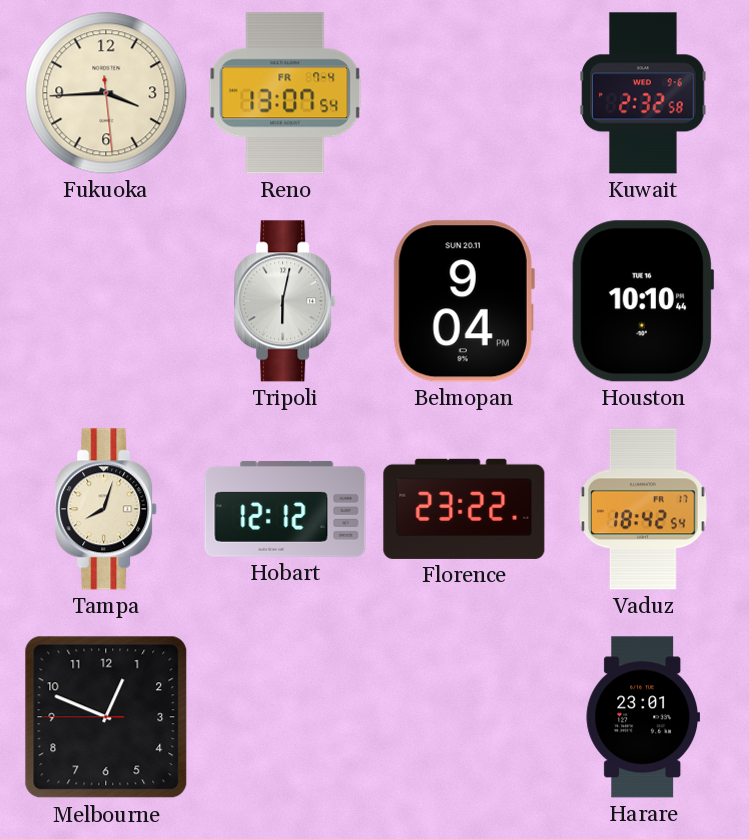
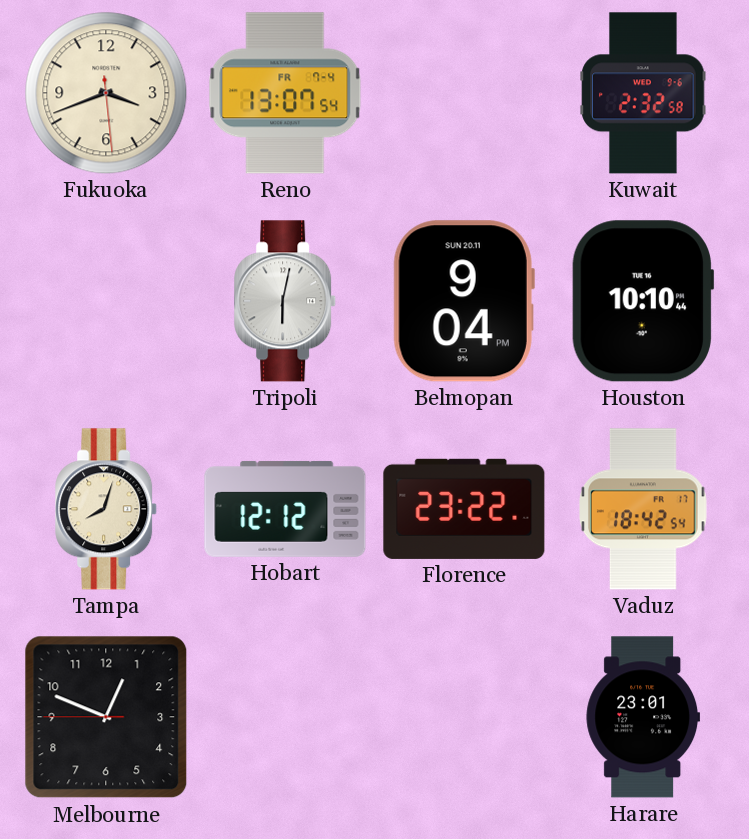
Fukuoka: 3:44 -> 3:41 (106, 93)
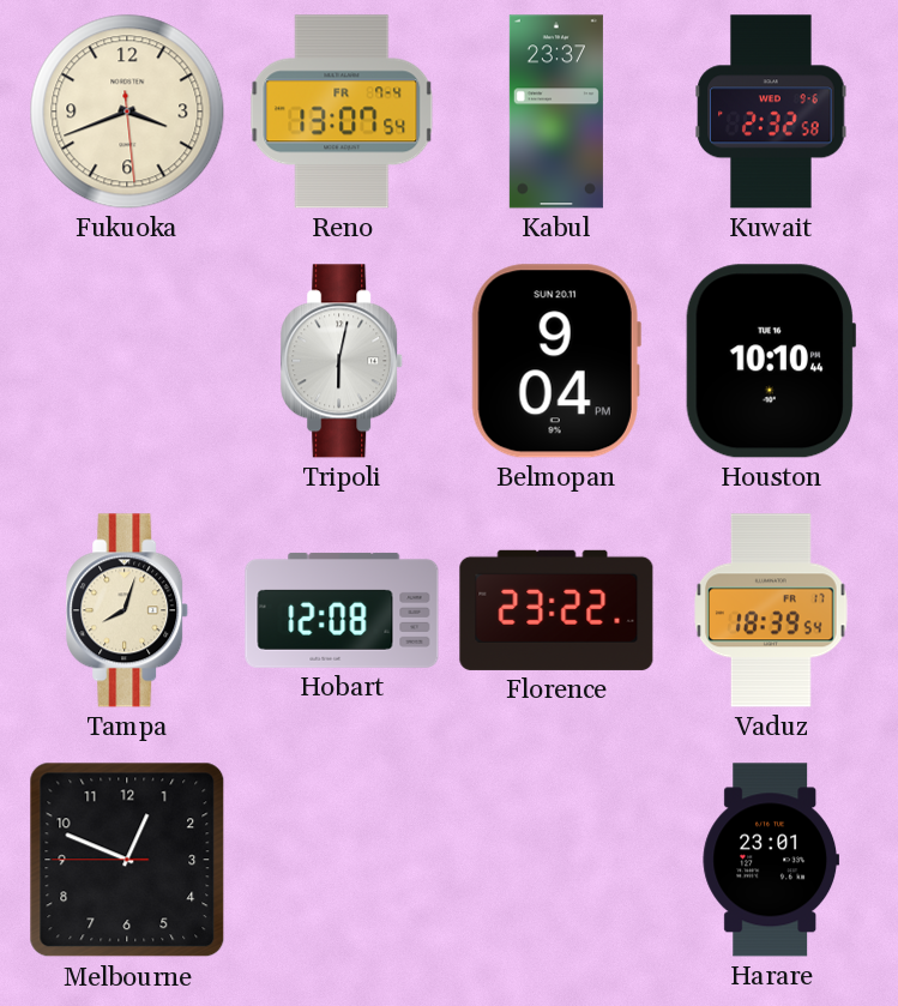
Kabul: none -> 23:37 (556, 112)
Hobart: 12:12 -> 12:08 (342, 610)
Vaduz: 18:42 -> 18:39 (772, 610)
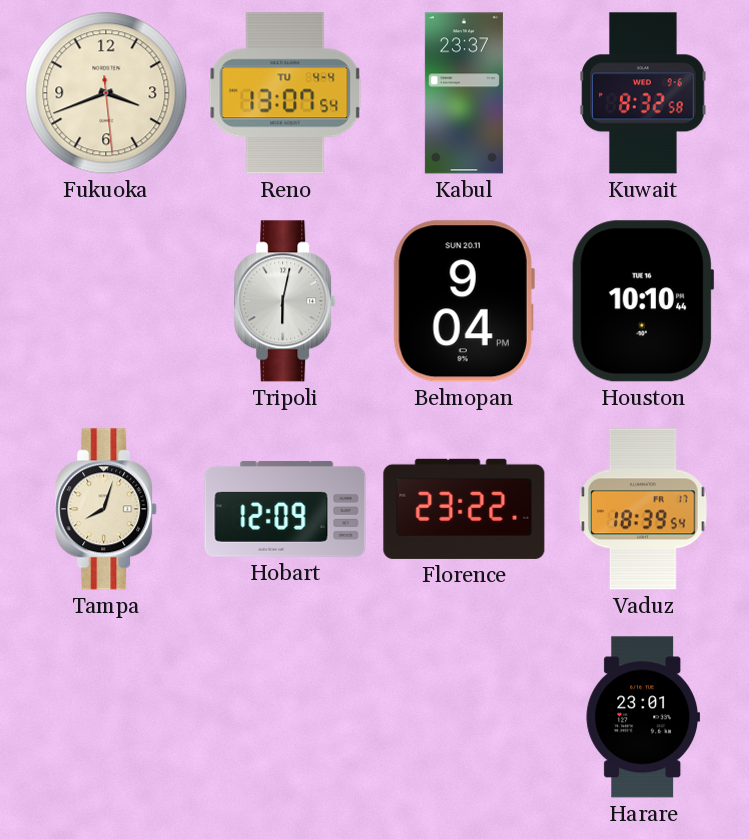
Reno date: FR 7-4 -> TU 4-4 (285, 93)
Kuwait: 2:32 -> 8:32 (643, 93)
Hobart: 12:08 -> 12:09 (285, 509)
Melbourne: 12:48 -> none (127, 860)
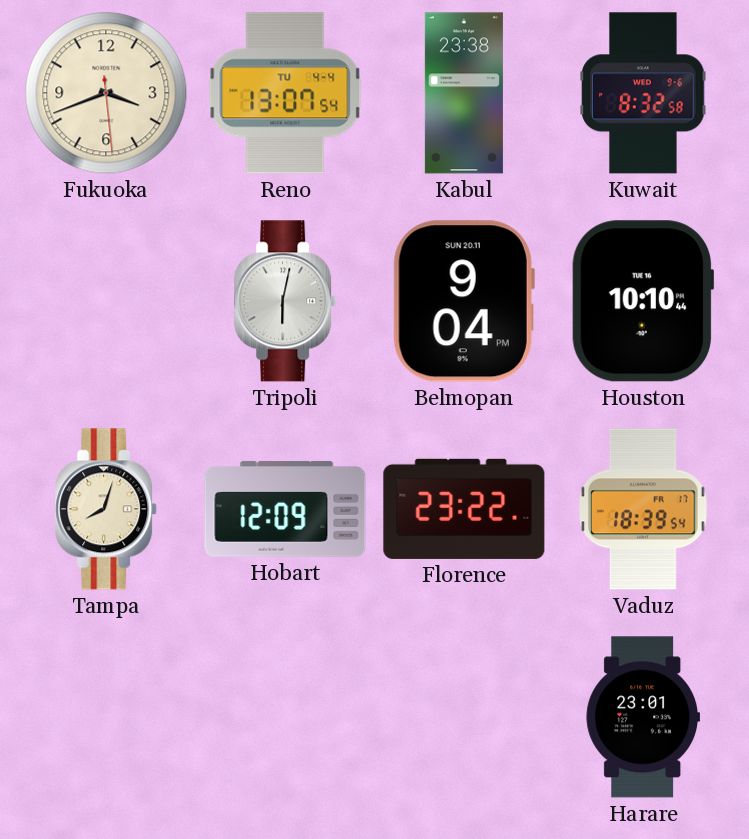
Kabul: 23:37 -> 23:38 (464, 93)
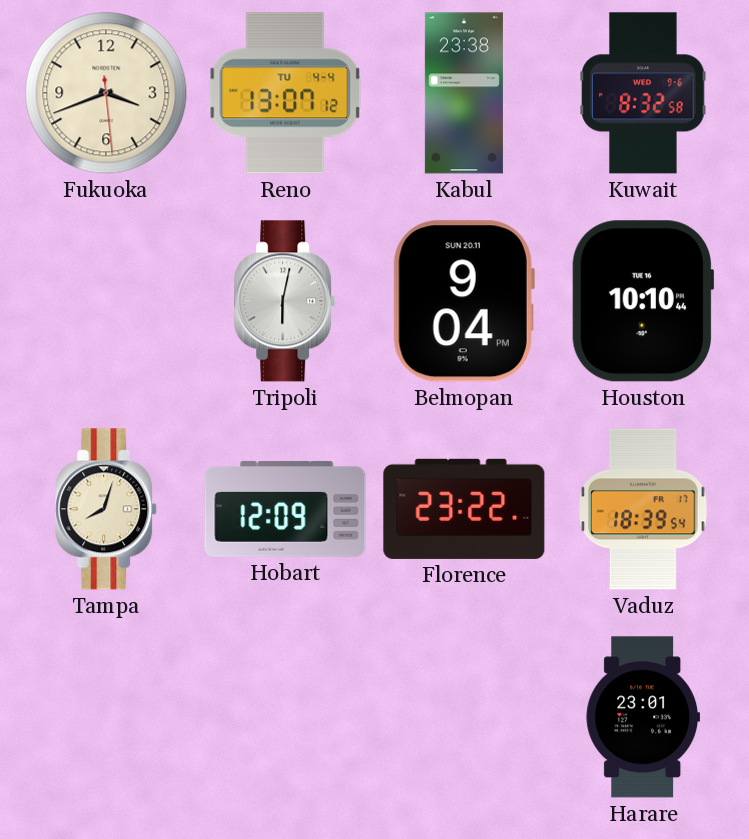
Reno: 13:07:54 -> 13:07:12 (285, 93)
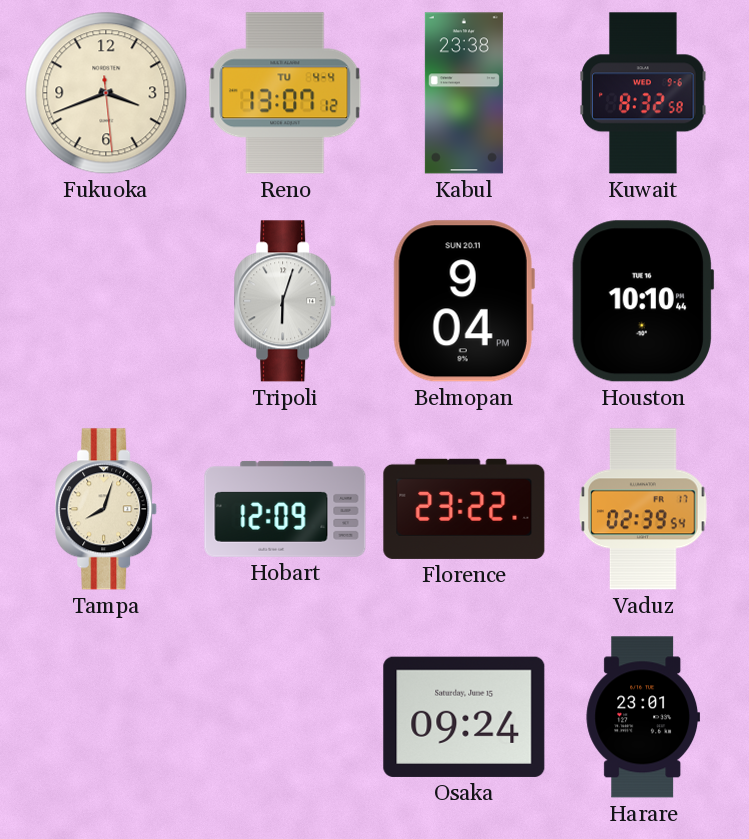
Tripoli: 6:02 -> 6:03 (286, 301)
Vaduz: 18:39 -> 02:39 (644, 509)
Osaka: none -> 09:24 (464, 717)
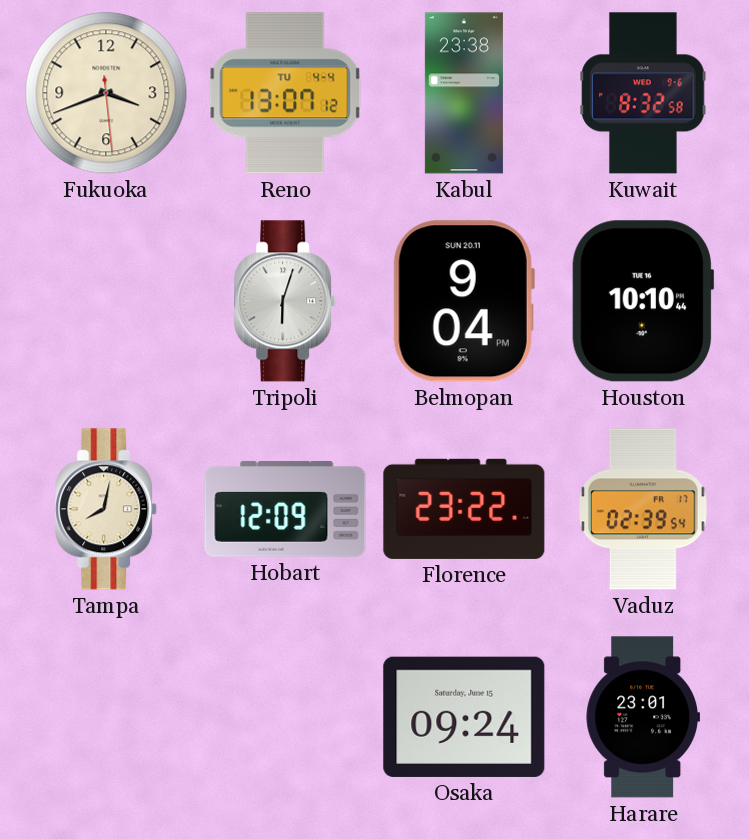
Tampa: 8:03 -> 8:02 (107, 509)
